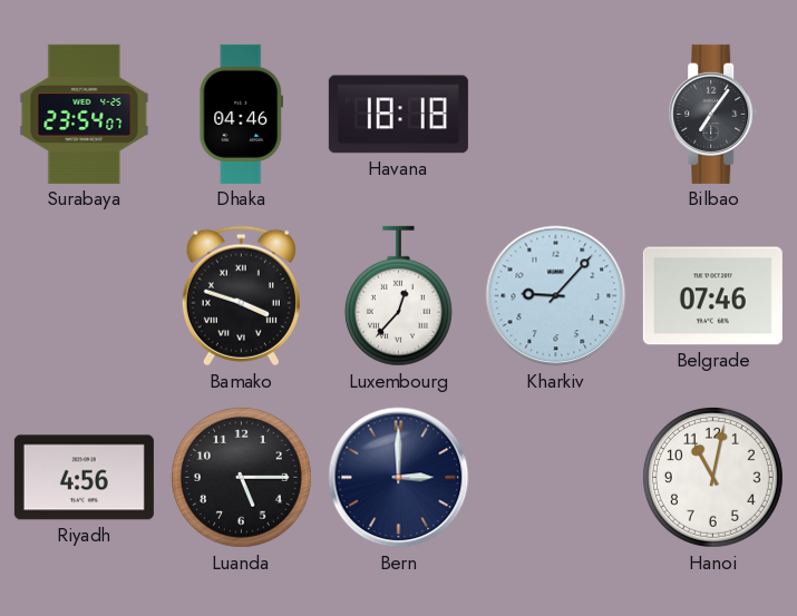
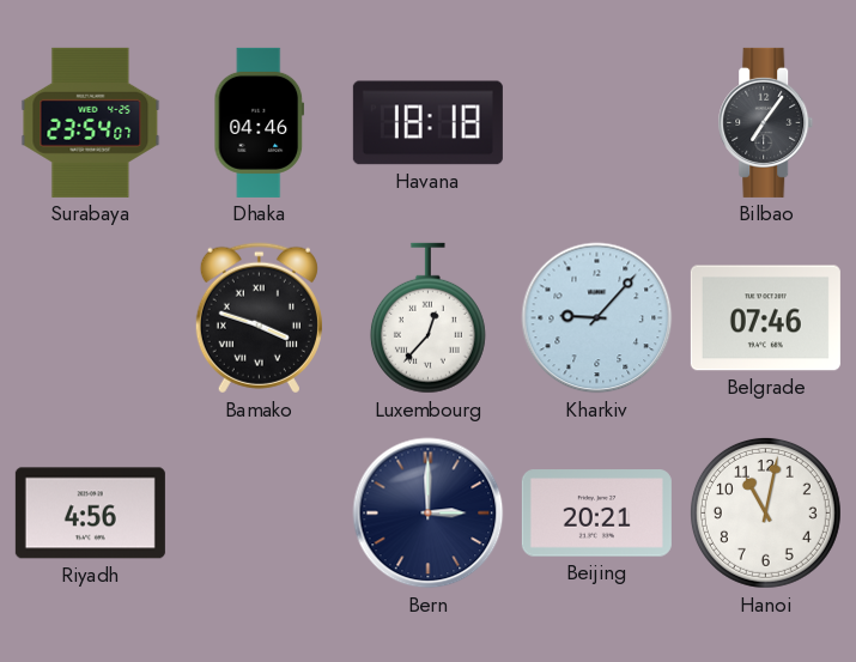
Luanda: 5:15 -> none (241, 477)
Beijing: none -> 20:21 (596, 514)
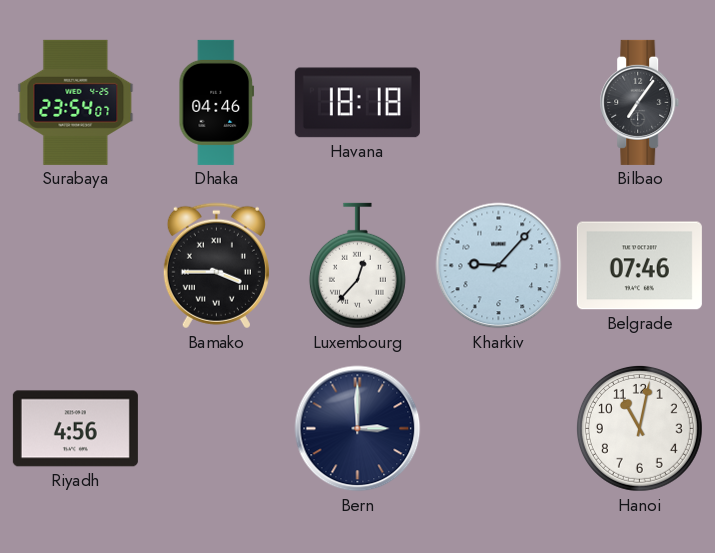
Bamako: 3:48 -> 3:45 (216, 266)
Beijing: 20:21 -> none (596, 514)
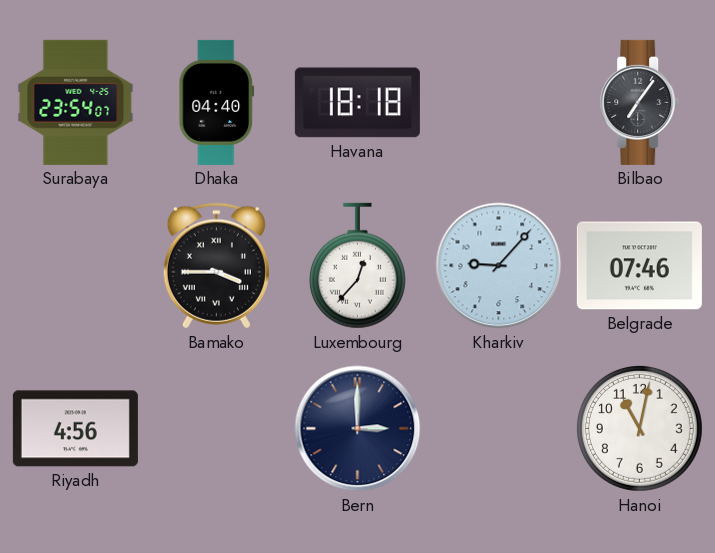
Dhaka: 04:46 -> 04:40 (217, 102)
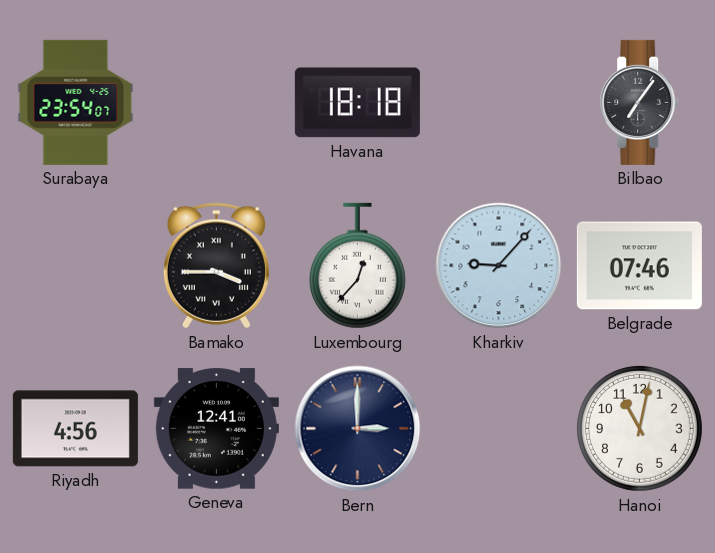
Dhaka: 04:40 -> none (217, 102)
Geneva: none -> 12:41 (216, 429)
